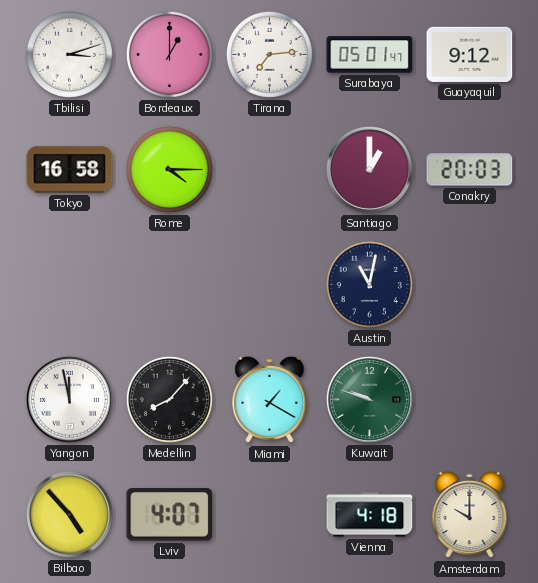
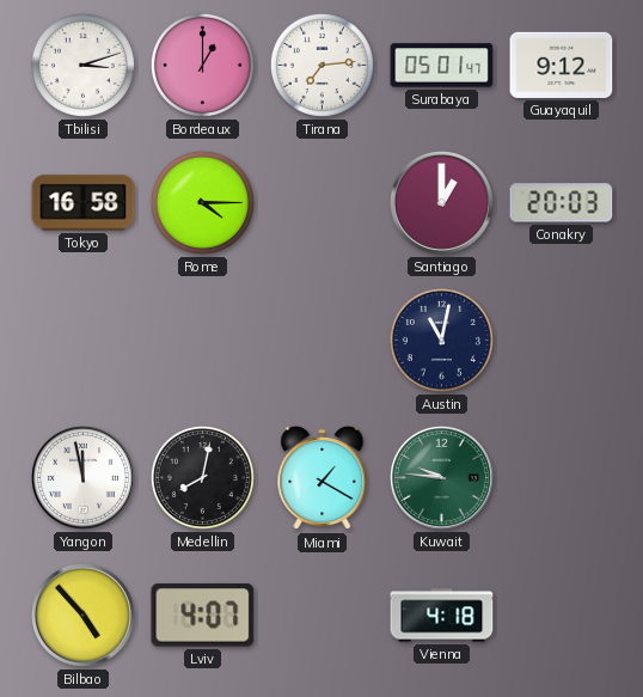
Medellin: 8:07 -> 8:02 (202, 477)
Kuwait: 9:48 -> 9:46 (441, 477)
Amsterdam: 10:00 -> none (470, 515)
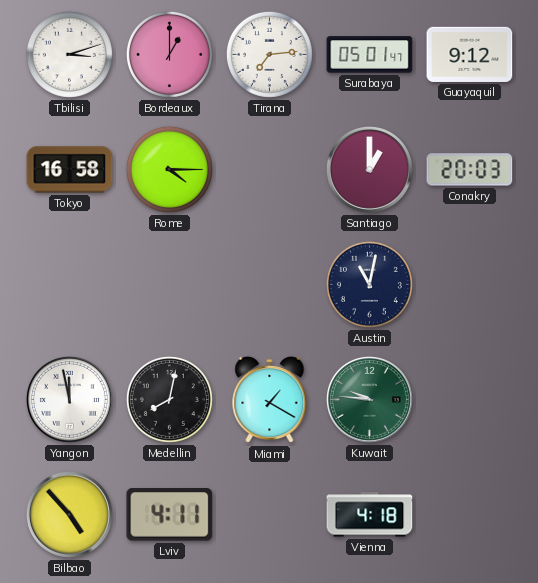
Lviv: 4:07 -> 4:11 (170, 515)
